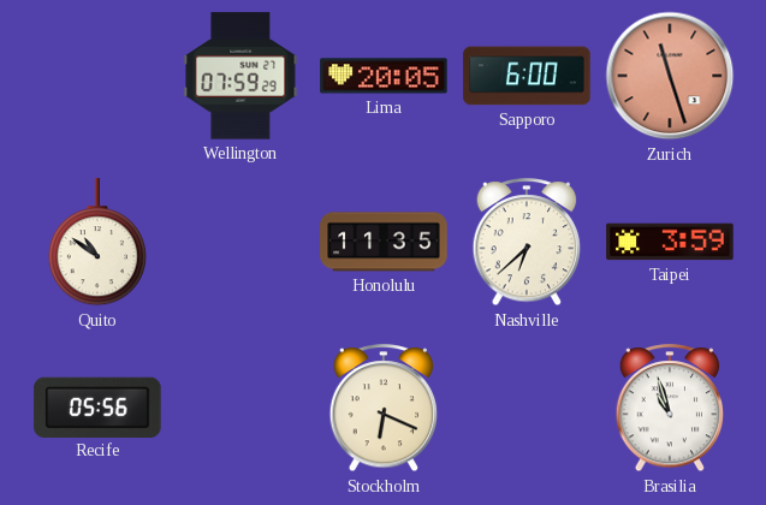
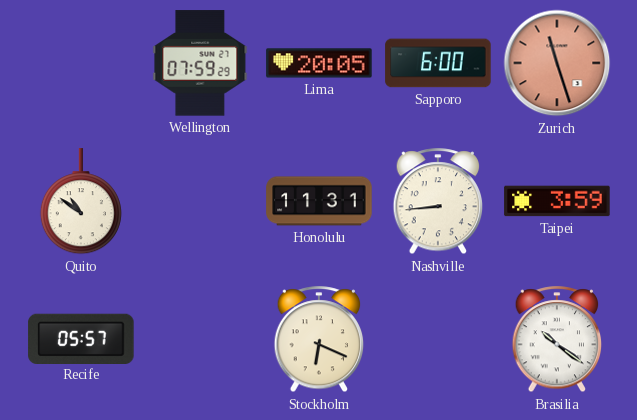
Honolulu: 11:35 -> 11:31 (319, 201)
Nashville: 6:38 -> 8:44 (438, 202)
Recife: 05:56 -> 05:57 (81, 338)
Brasilia: 10:57 -> 10:21 (557, 340)
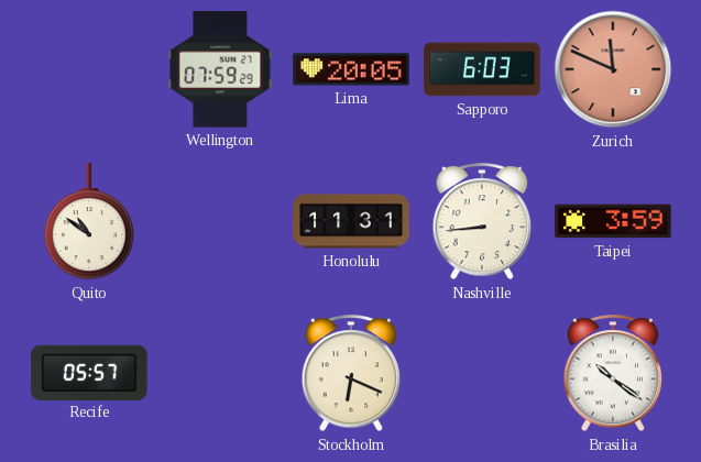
Sapporo: 6:00 -> 6:03 (482, 69)
Zurich: 11:27 -> 11:49 (613, 69)
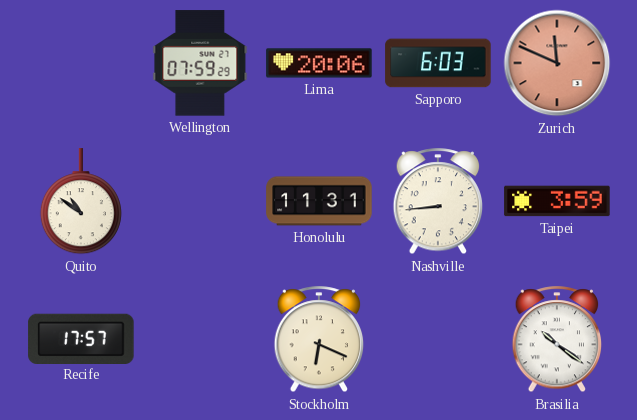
Lima: 20:05 -> 20:06 (319, 63)
Recife: 05:57 -> 17:57 (81, 338)
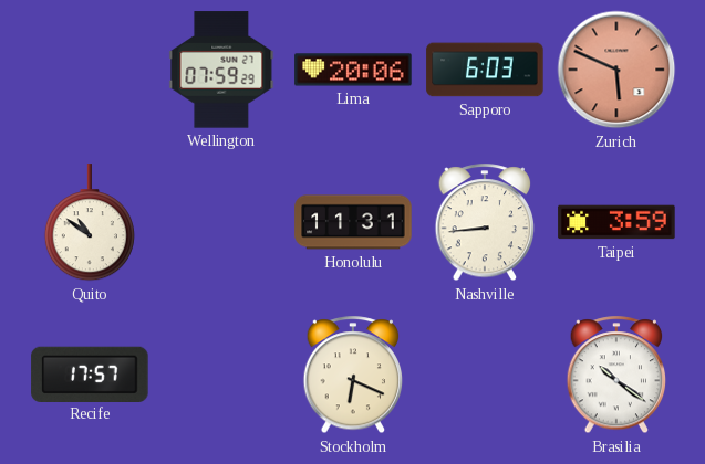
Zurich: 11:49 -> 5:49 (616, 70)
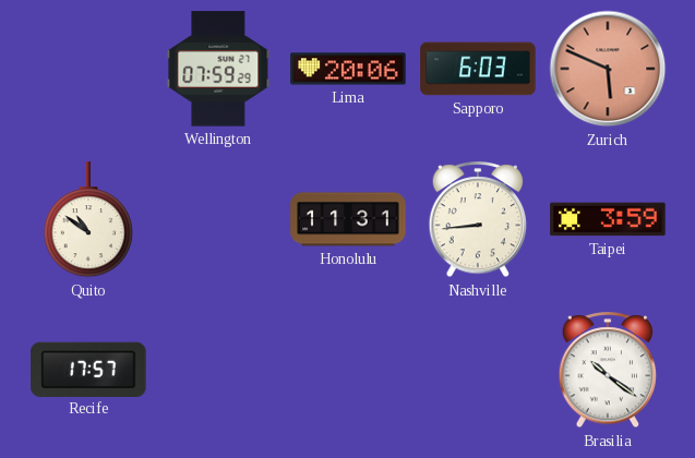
Stockholm: 6:19 -> none (353, 376)
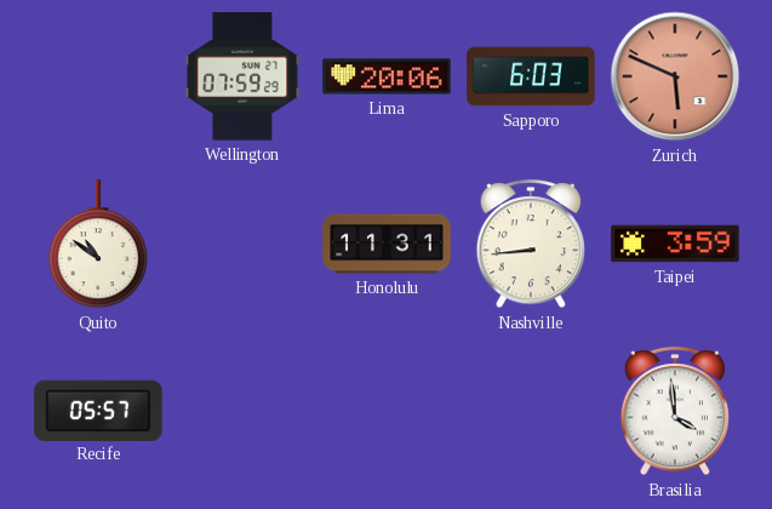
Recife: 17:57 -> 05:57 (98, 410)
Brasilia: 10:21 -> 3:59 (675, 412)
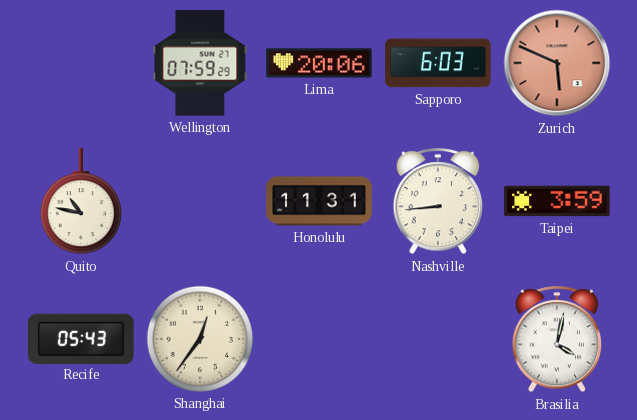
Quito: 10:51 -> 10:47 (81, 202)
Recife: 05:57 -> 05:43 (81, 338)
Shanghai: none -> 12:36 (200, 339)
Brasilia: 3:59 -> 4:02 (557, 340)
